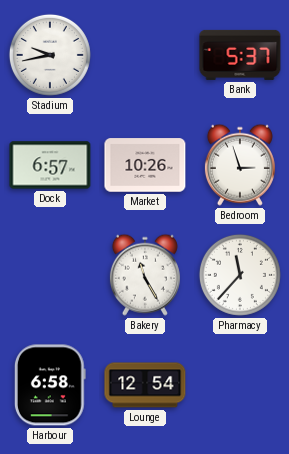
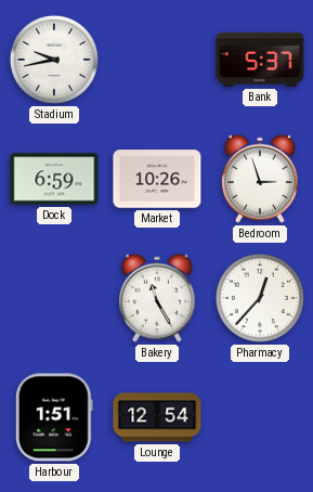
Dock: 6:57 -> 6:59 (54, 179)
Pharmacy: 11:37 -> 12:37 (260, 298)
Harbour: 6:58 -> 1:51 (54, 417)
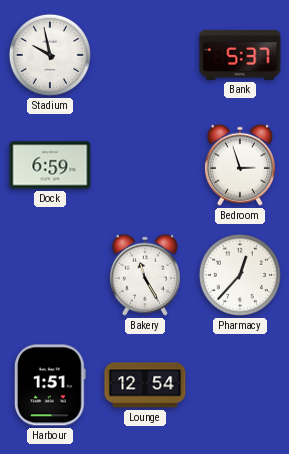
Stadium: 9:43 -> 9:58 (50, 55)
Market: 10:26 -> none (157, 179)
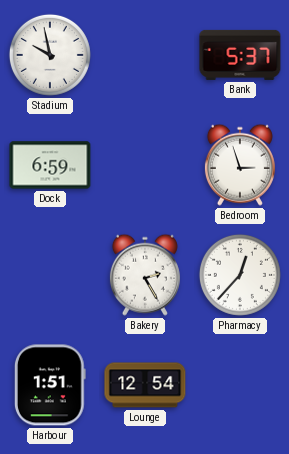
Bakery: 11:25 -> 2:25 (145, 275)
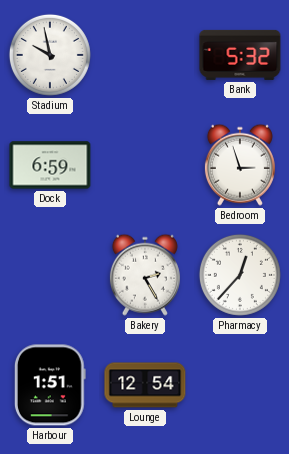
Bank: 5:37 -> 5:32 (240, 55)
